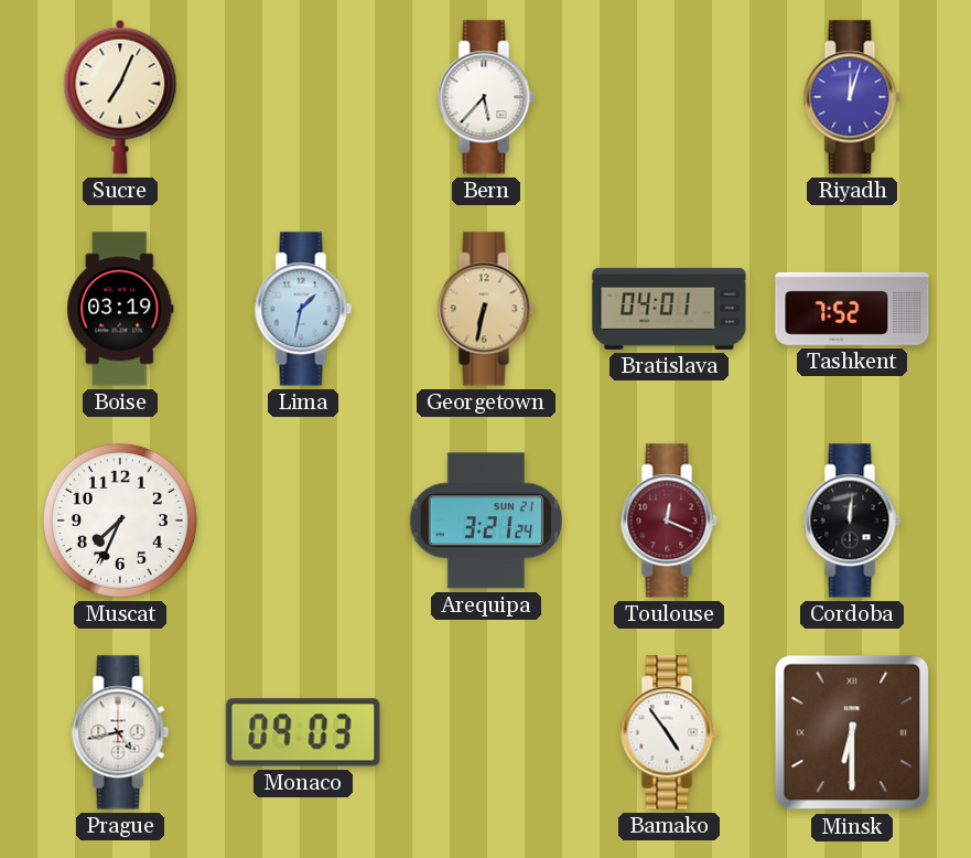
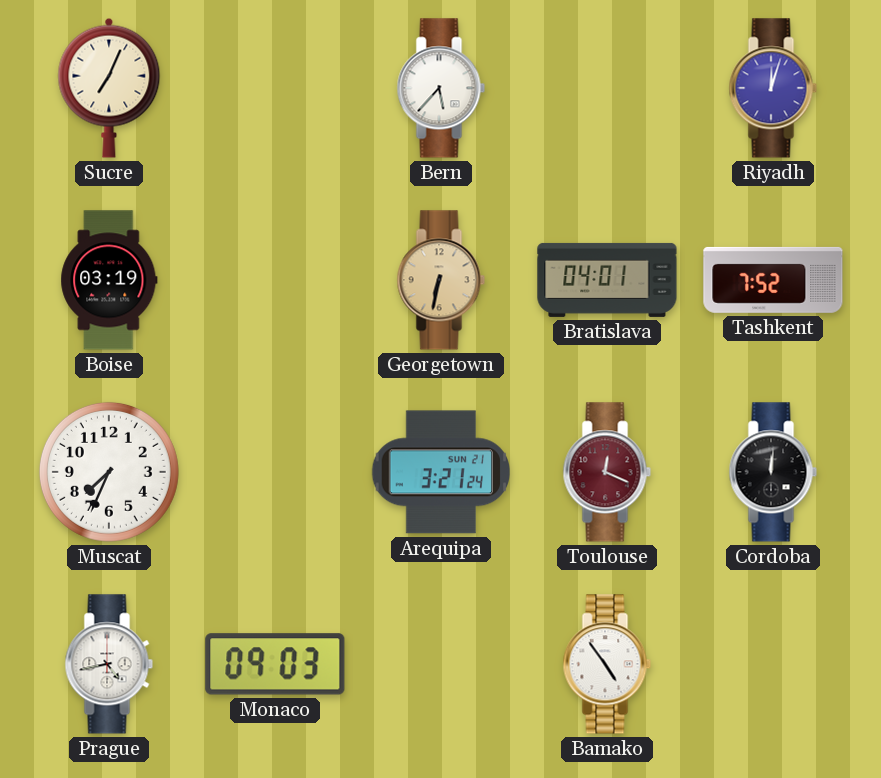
Lima: 1:32 -> none (303, 309)
Minsk: 6:30 -> none (852, 732)
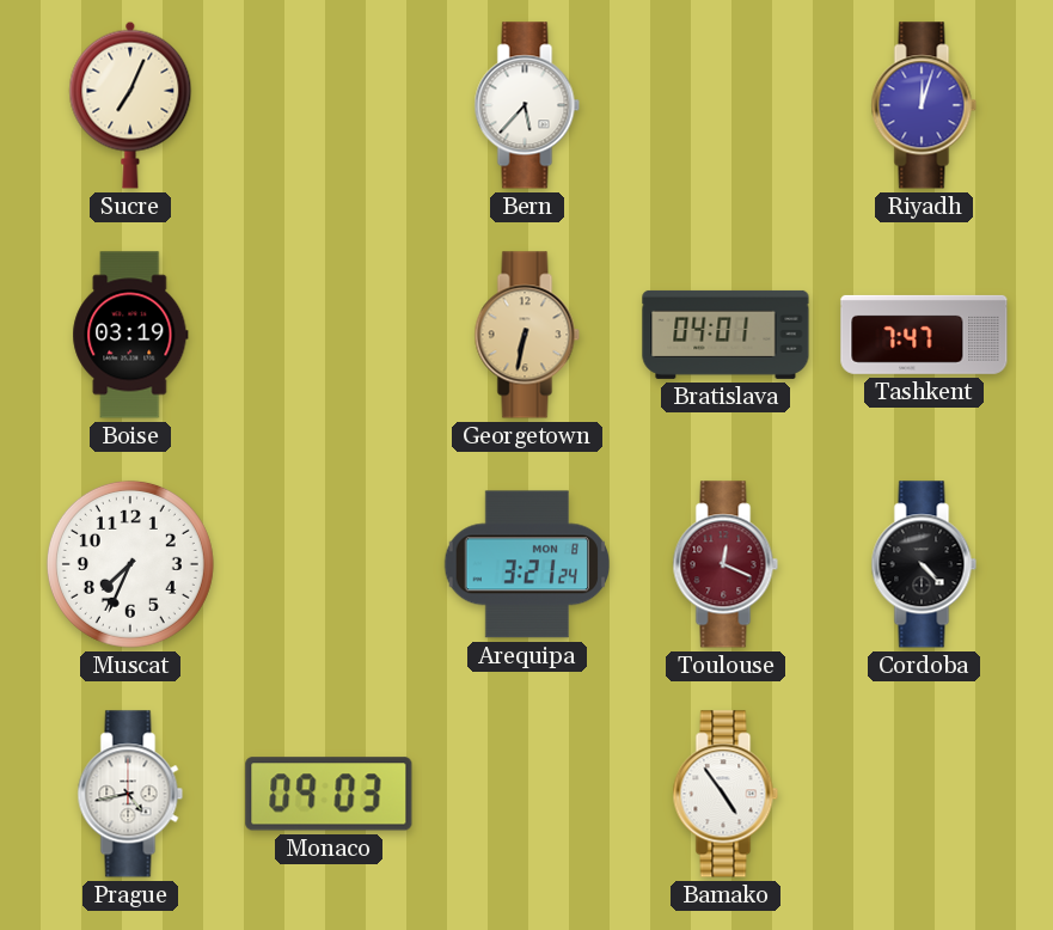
Tashkent: 7:52 -> 7:47 (924, 335)
Arequipa date: SUN 21 -> MON 8 (526, 564)
Cordoba: 12:01 -> 4:23 (924, 564)
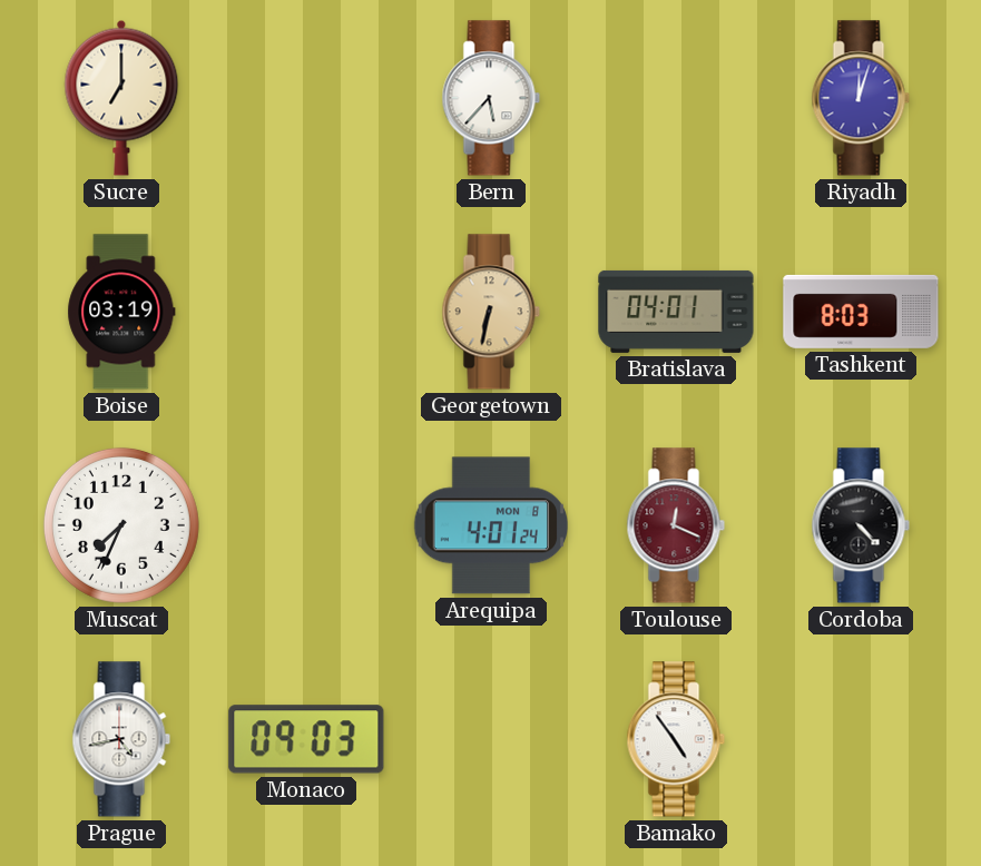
Sucre: 7:04 -> 7:00 (121, 98)
Tashkent: 7:47 -> 8:03 (861, 312)
Arequipa: 3:21 -> 4:01 (490, 525)
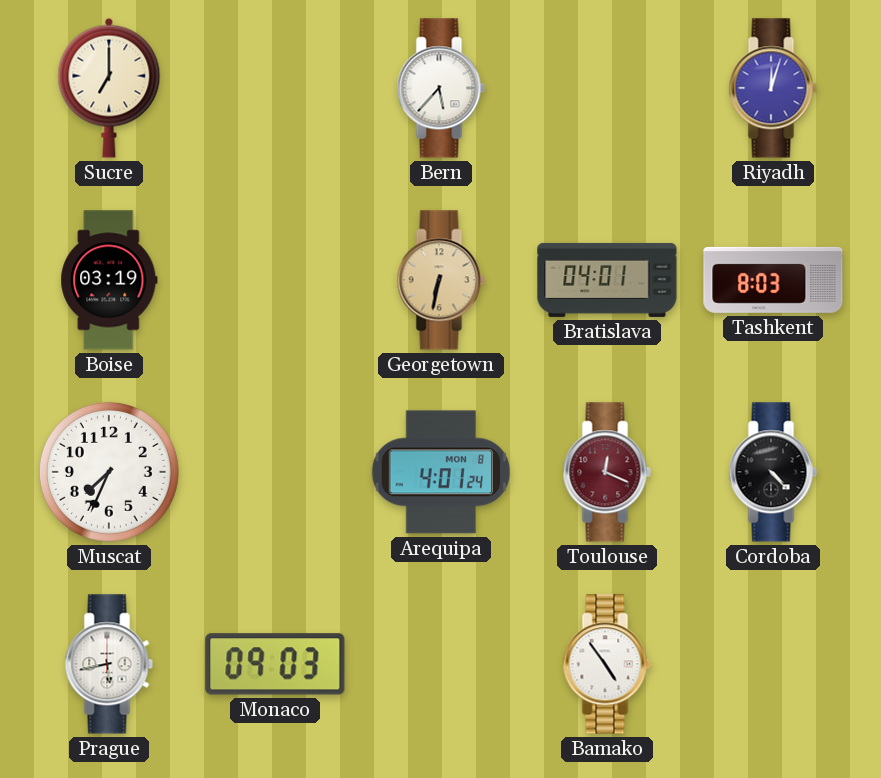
Prague: 4:43 -> 5:43 (109, 664)
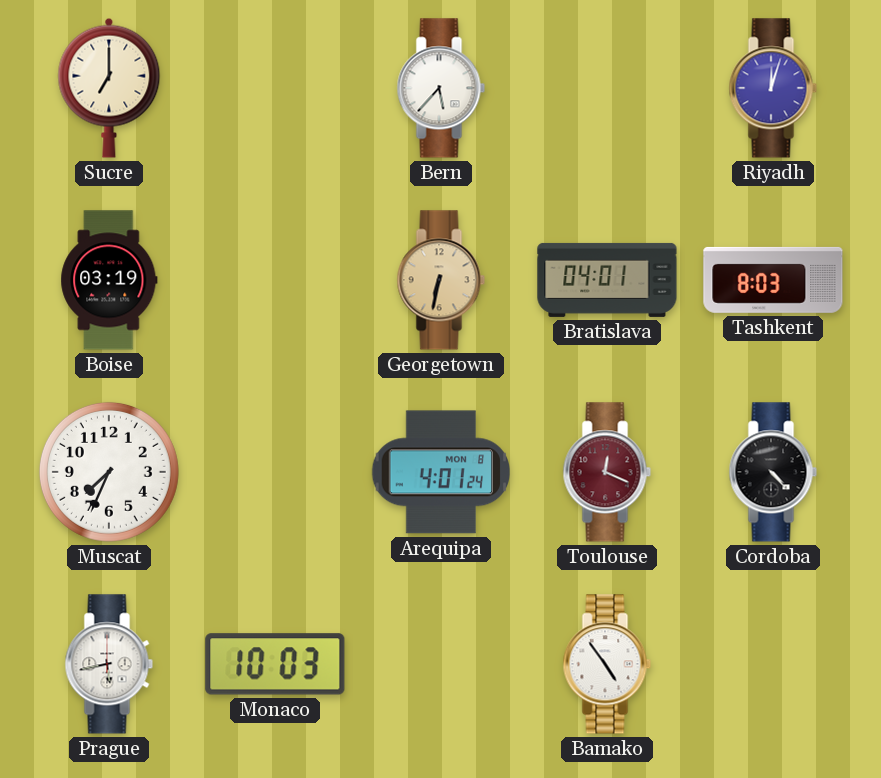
Monaco: 09:03 -> 10:03 (275, 664)
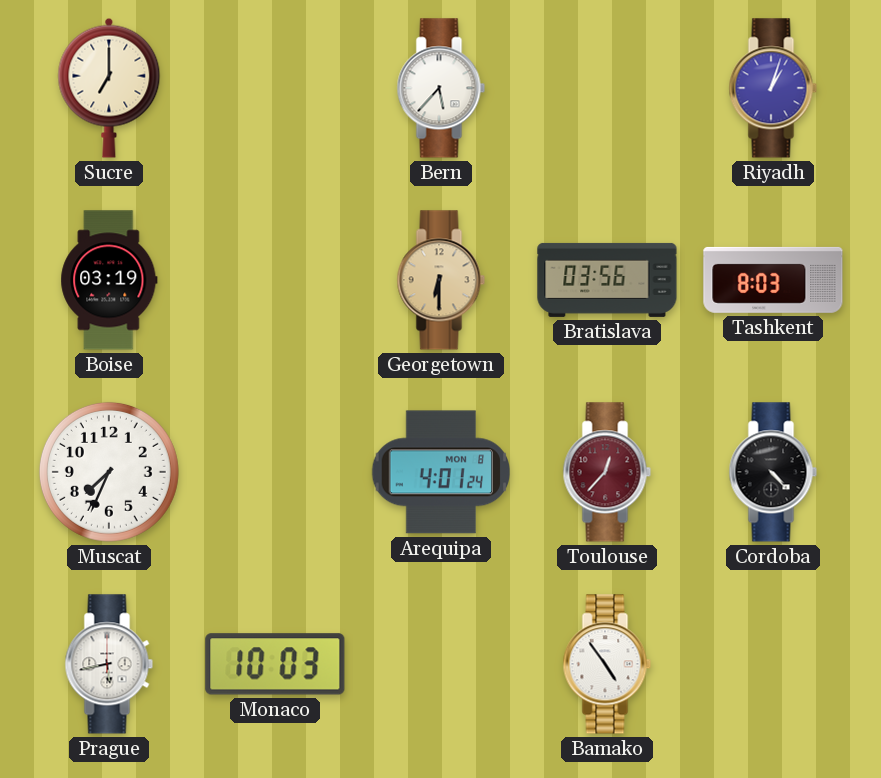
Riyadh: 12:03 -> 1:03 (773, 88)
Georgetown: 6:32 -> 6:30 (441, 280)
Bratislava: 04:01 -> 03:56 (607, 280)
Toulouse: 12:19 -> 12:37 (607, 472)
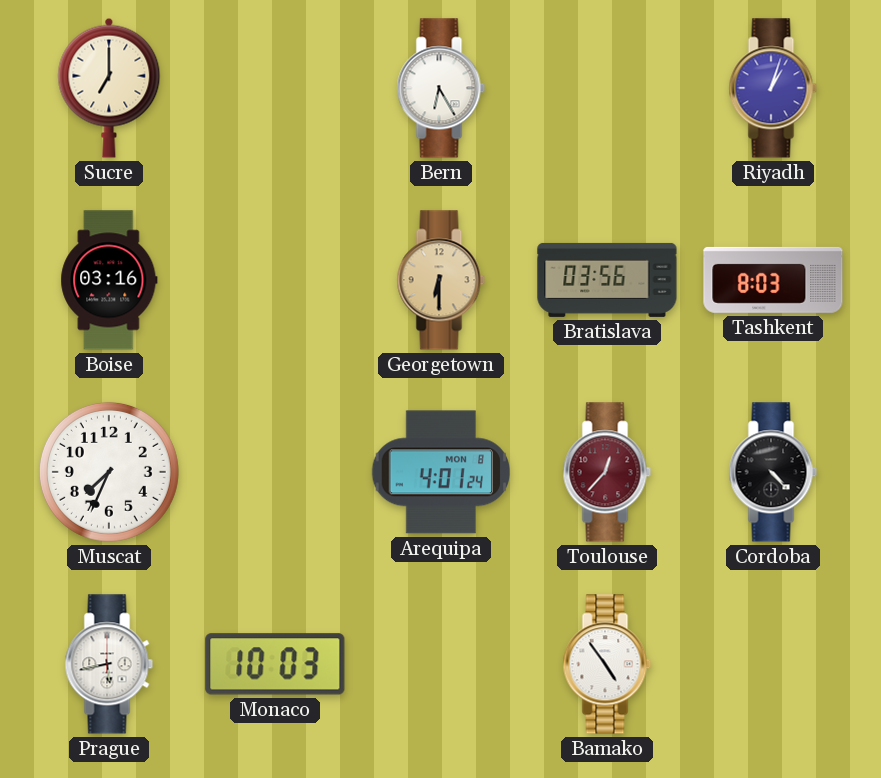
Bern: 5:37 -> 6:25 (441, 88)
Boise: 03:19 -> 03:16 (109, 280)
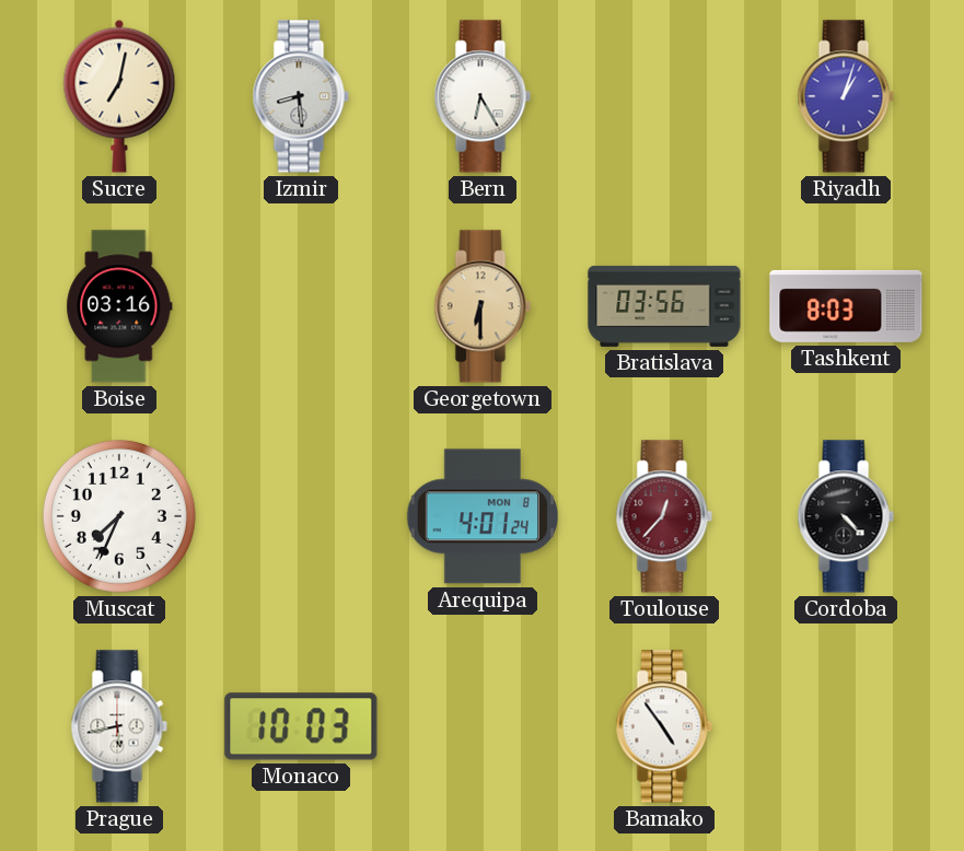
Sucre: 7:00 -> 7:02 (119, 96)
Izmir: none -> 8:29 (301, 96)
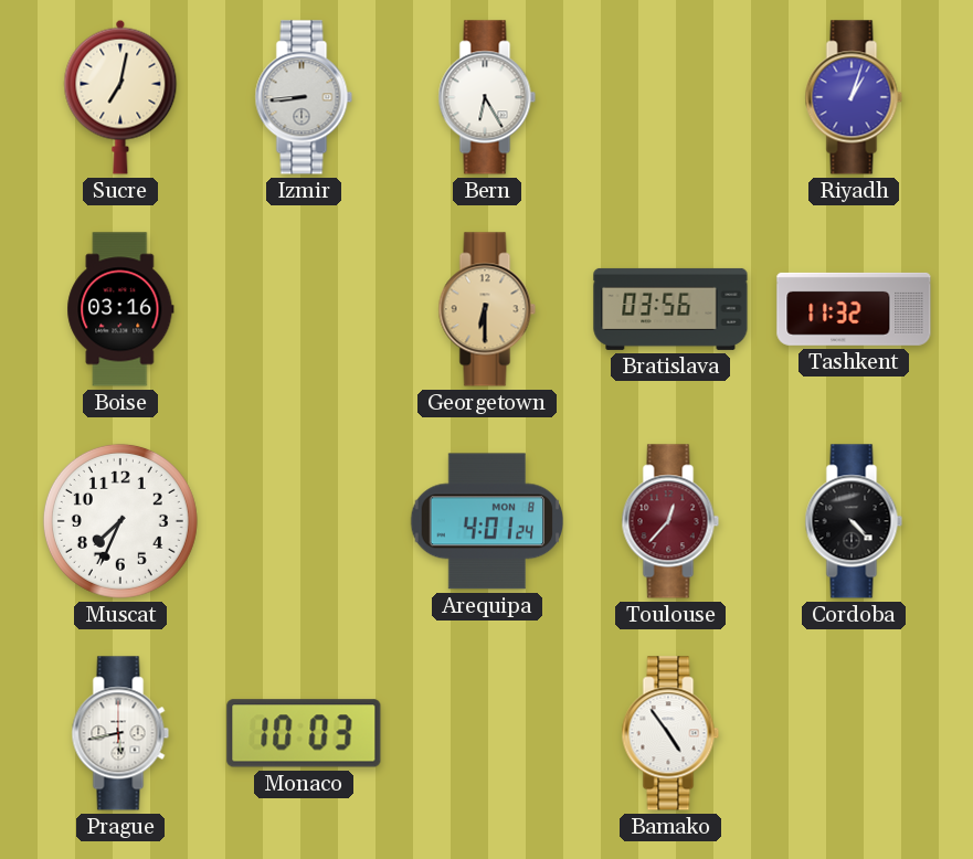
Izmir: 8:29 -> 8:44 (304, 97)
Tashkent: 8:03 -> 11:32 (854, 309)
